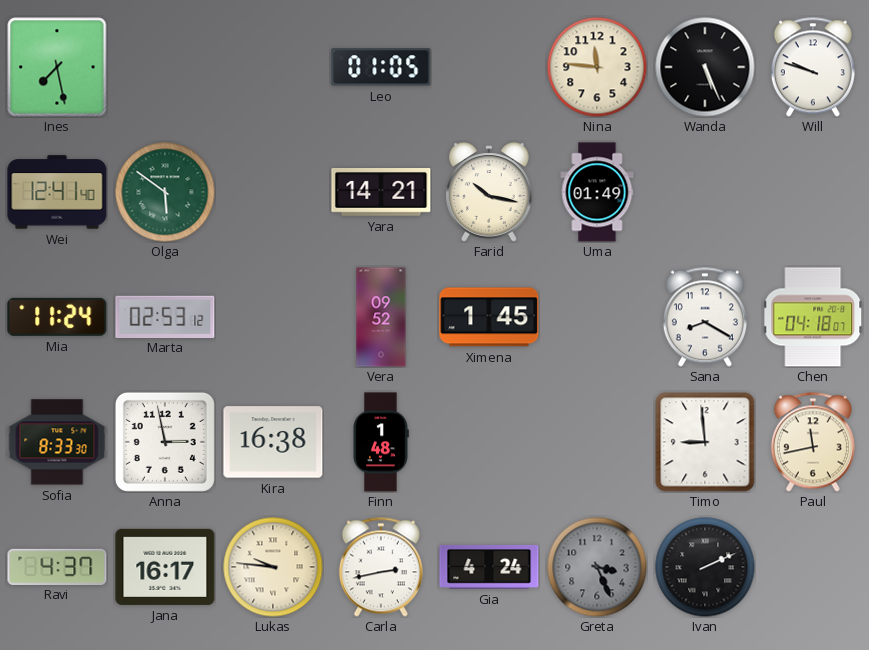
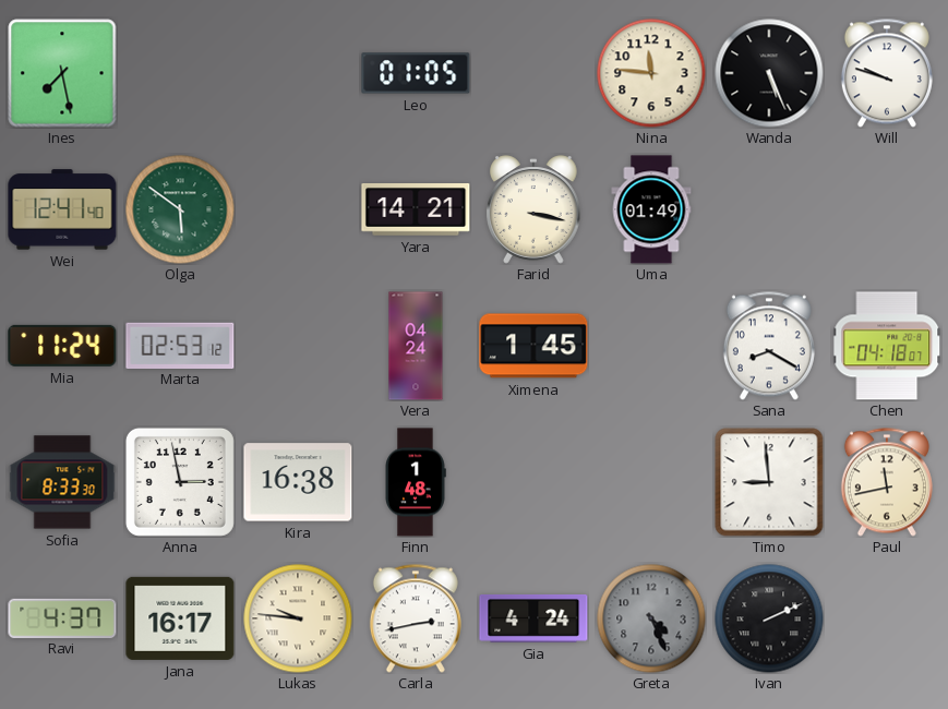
Farid: 10:17 -> 3:17 (535, 209)
Vera: 09:52 -> 04:24 (416, 346)
Greta: 3:26 -> 4:26 (651, 618)
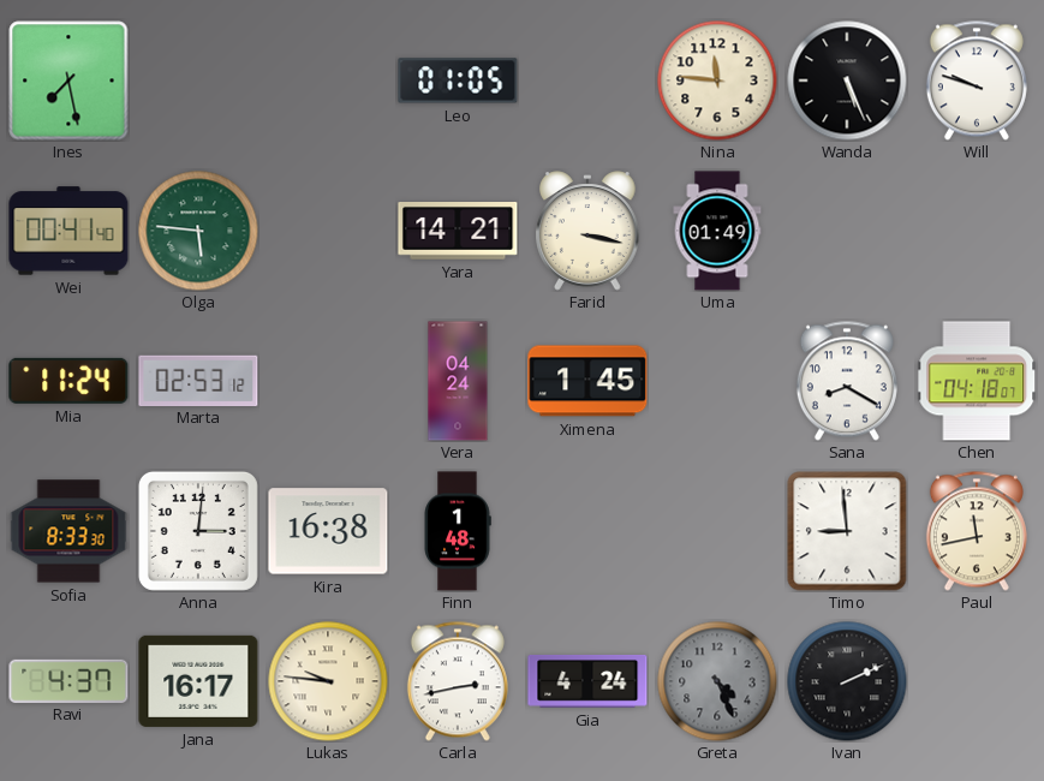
Wei: 12:41 -> 00:41 (68, 231)
Olga: 5:51 -> 5:46 (198, 231)
Anna: 2:58 -> 3:01 (198, 531)
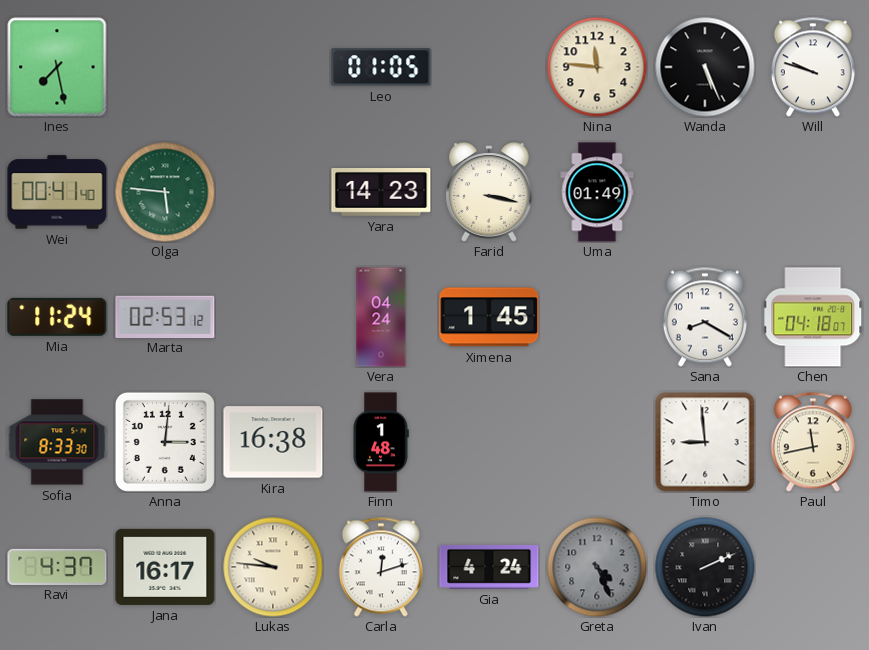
Yara: 14:21 -> 14:23 (381, 193)
Carla: 2:43 -> 12:12 (381, 567)
